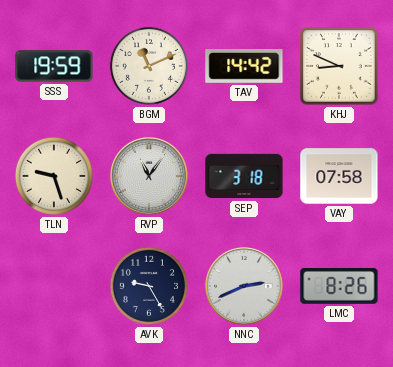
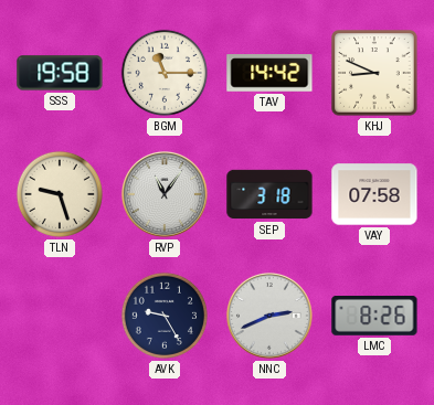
SSS: 19:59 -> 19:58 (60, 73)
BGM: 11:11 -> 11:15 (165, 73)
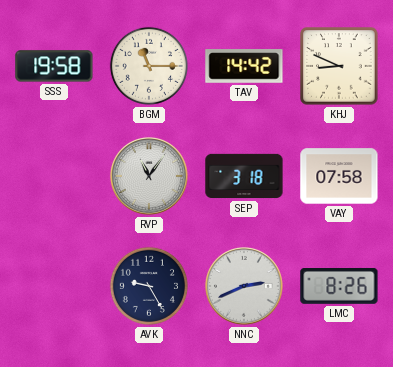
TLN: 9:27 -> none (60, 194)
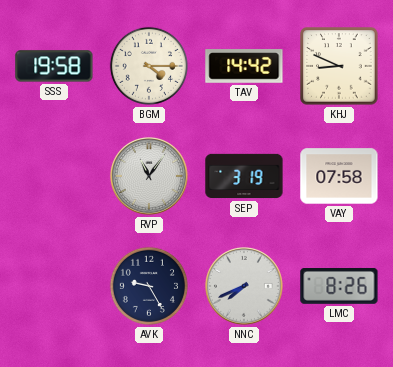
BGM: 11:15 -> 4:15 (149, 66)
SEP: 3:18 -> 3:19 (244, 176)
NNC: 2:41 -> 7:41 (244, 286)
